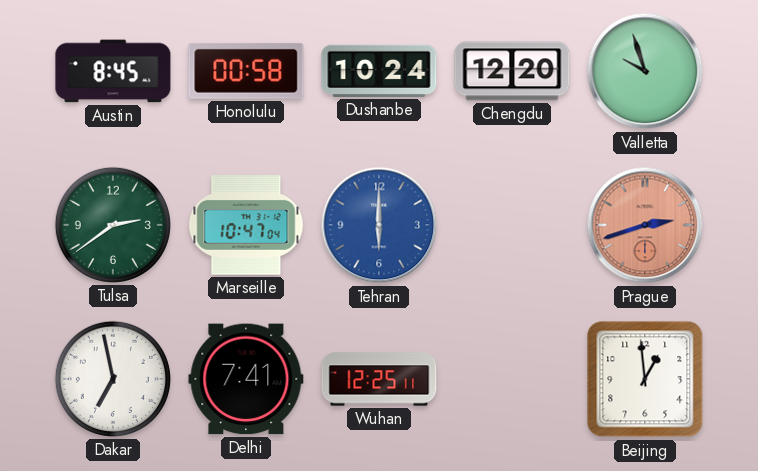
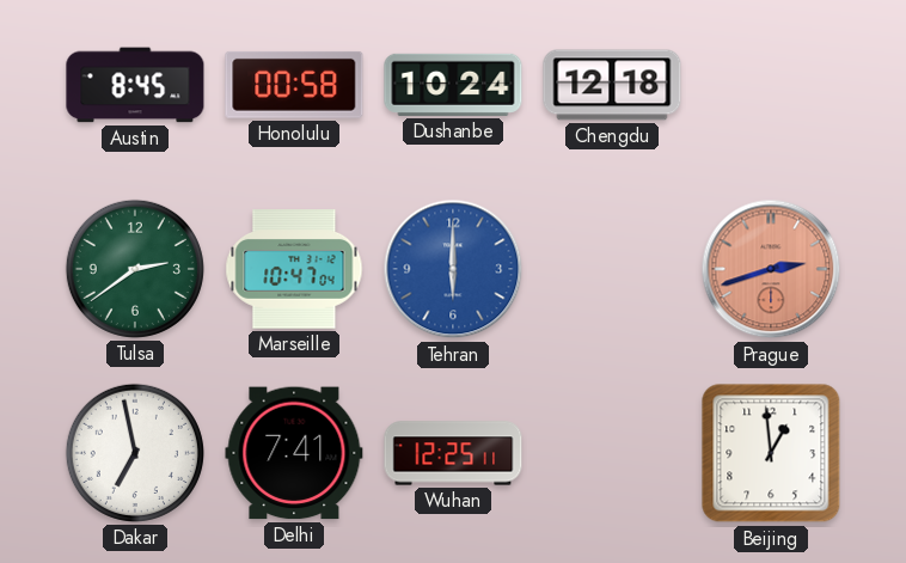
Chengdu: 12:20 -> 12:18 (612, 85)
Valletta: 9:57 -> none (645, 71)
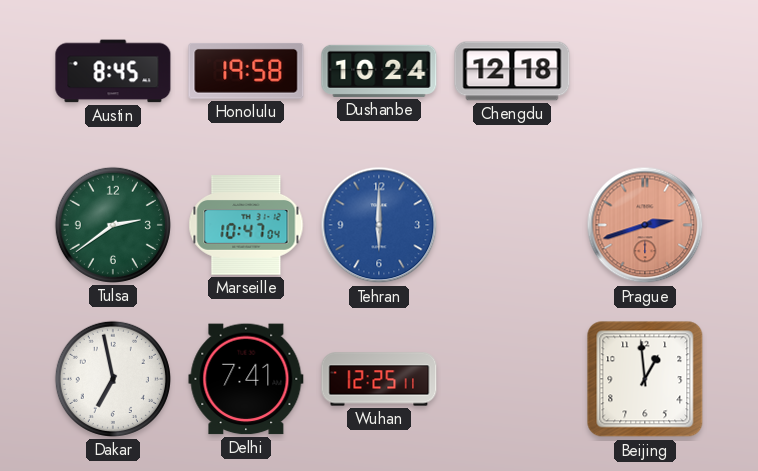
Honolulu: 00:58 -> 19:58 (246, 71)
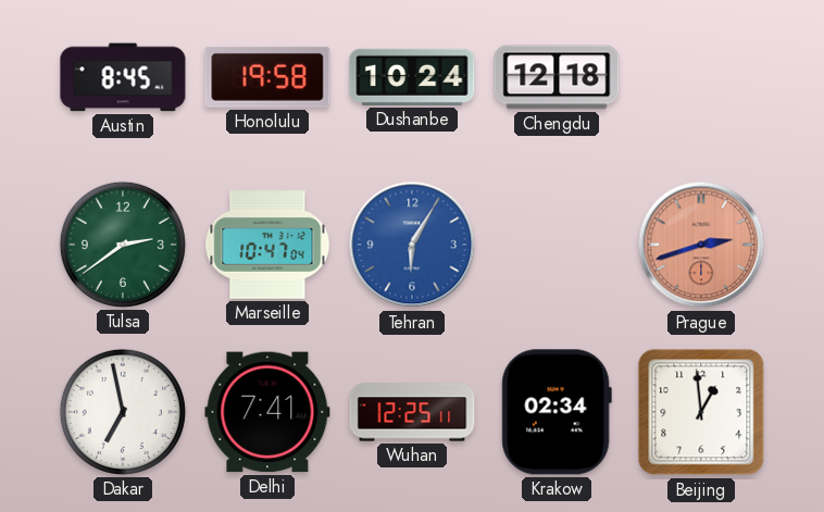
Tehran: 6:00 -> 6:05 (412, 245)
Krakow: none -> 02:34 (557, 412)
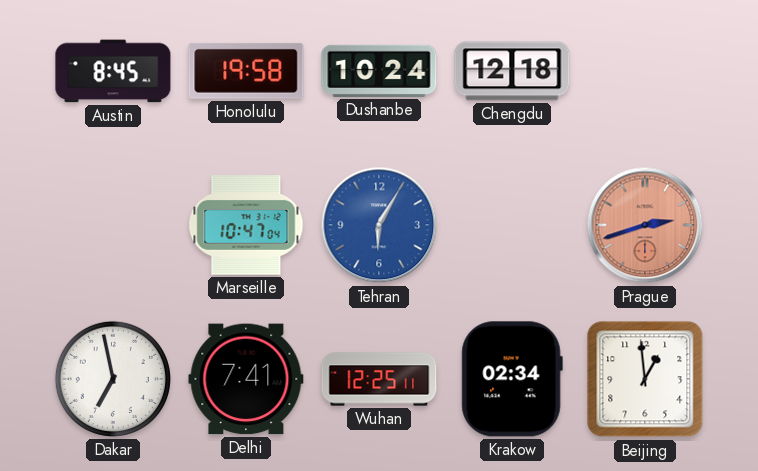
Tulsa: 2:39 -> none (123, 245)
